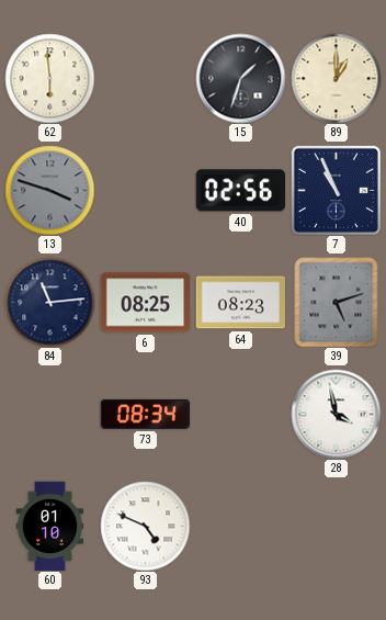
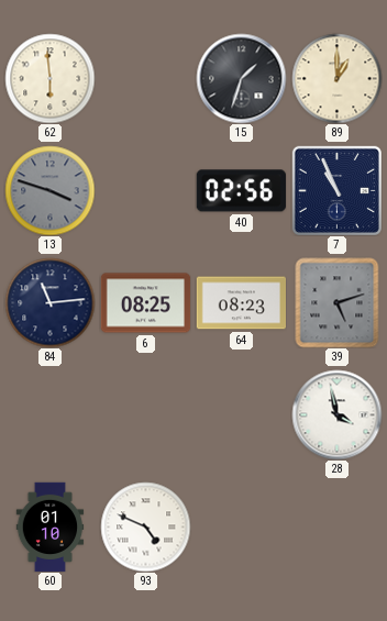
73: 08:34 -> none (145, 414)
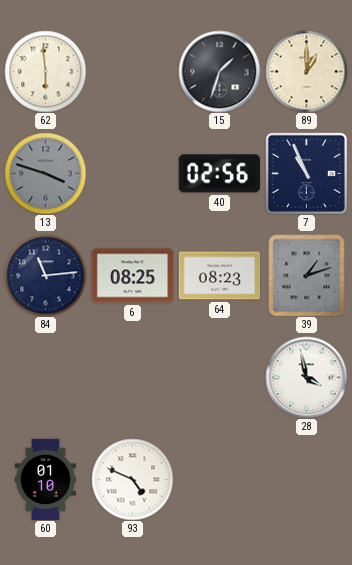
39: 5:12 -> 1:12 (307, 275)
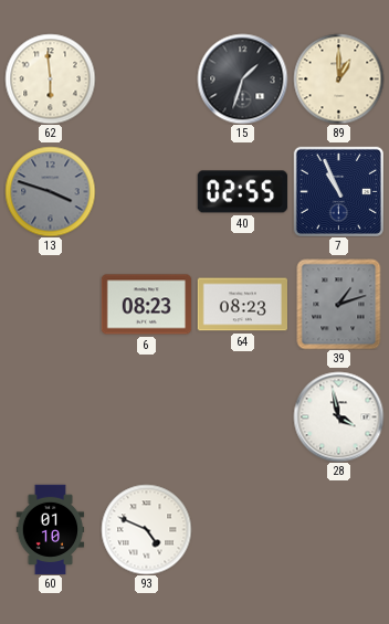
40: 02:56 -> 02:55 (242, 192)
84: 11:14 -> none (45, 275)
6: 08:25 -> 08:23 (146, 305)
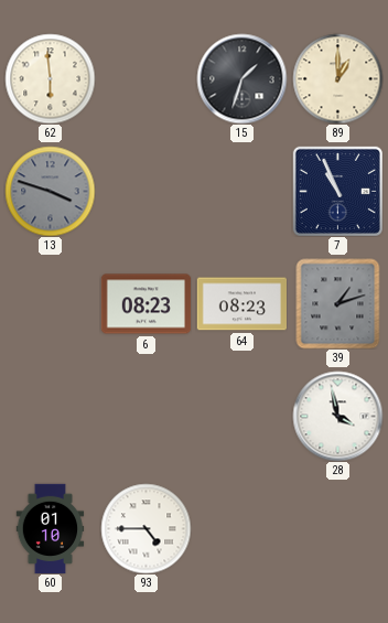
40: 02:55 -> none (242, 192)
93: 4:49 -> 4:45 (145, 528)
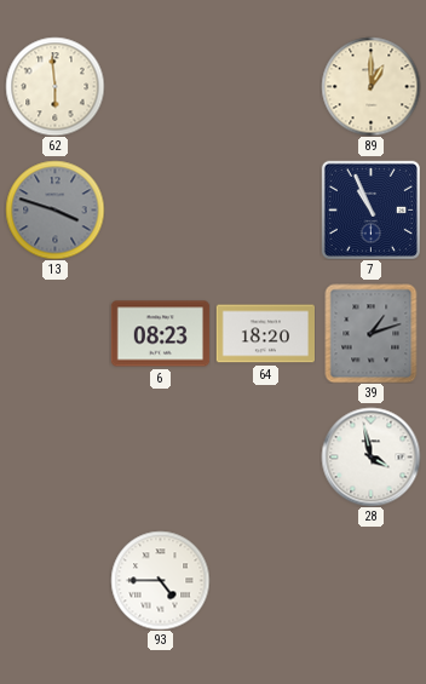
15: 1:33 -> none (241, 78)
64: 08:23 -> 18:20 (265, 334)
60: 01:10 -> none (51, 528)
